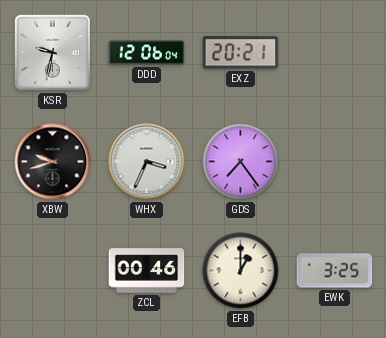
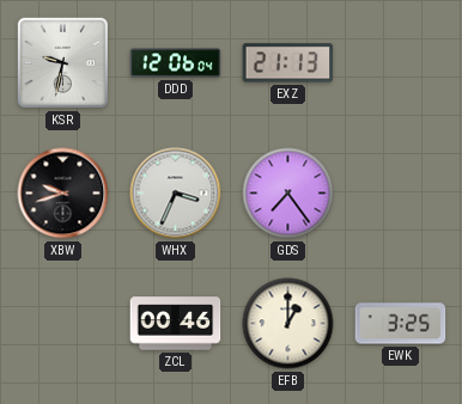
EXZ: 20:21 -> 21:13 (288, 63)
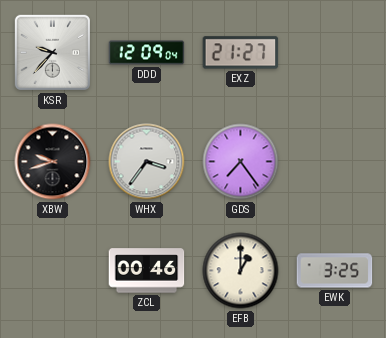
KSR: 9:32 -> 9:37 (52, 52)
DDD: 12:06 -> 12:09 (147, 53)
EXZ: 21:13 -> 21:27 (241, 53)
WHX: 3:34 -> 3:36 (147, 162)
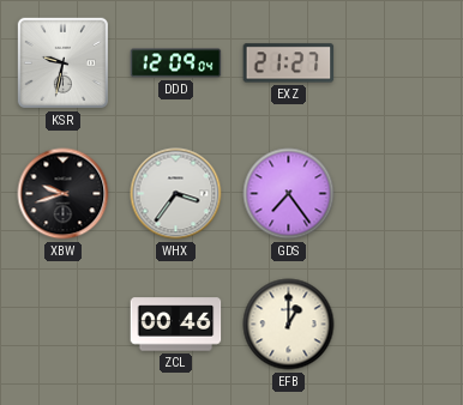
KSR: 9:37 -> 9:32 (62, 62)
EWK: 3:25 -> none (335, 271)
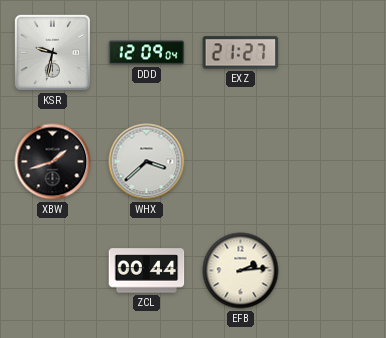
XBW: 9:42 -> 1:42 (53, 162)
WHX: 3:36 -> 3:38 (147, 162)
GDS: 7:24 -> none (289, 194)
ZCL: 00:46 -> 00:44 (147, 271)
EFB: 1:00 -> 2:14 (241, 271)
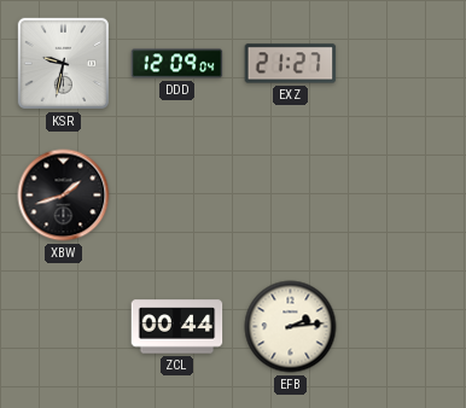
WHX: 3:38 -> none (147, 162)
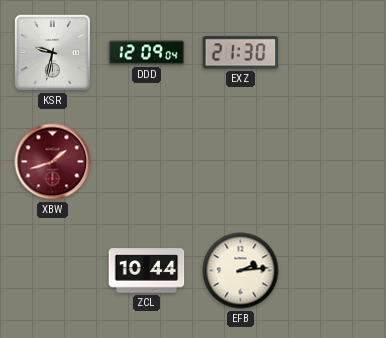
EXZ: 21:27 -> 21:30 (241, 53)
XBW dial: black -> burgundy (53, 162)
ZCL: 00:44 -> 10:44 (147, 271)
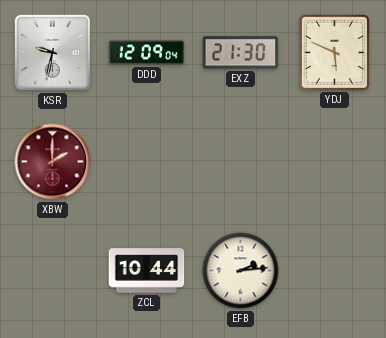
YDJ: none -> 5:49 (334, 52)
XBW: 1:42 -> 2:00 (53, 162)
